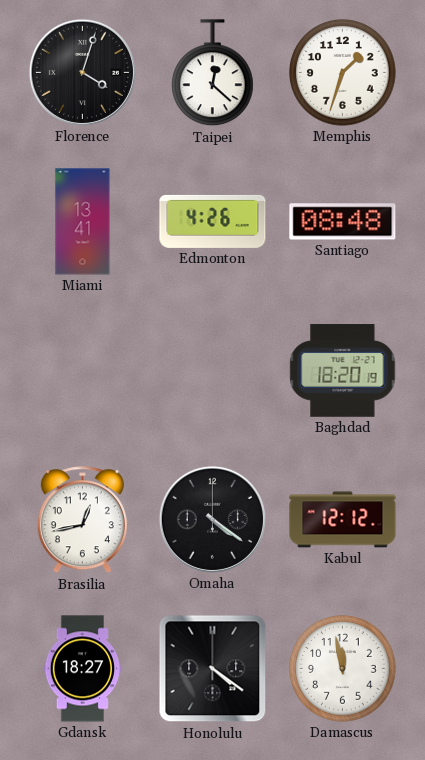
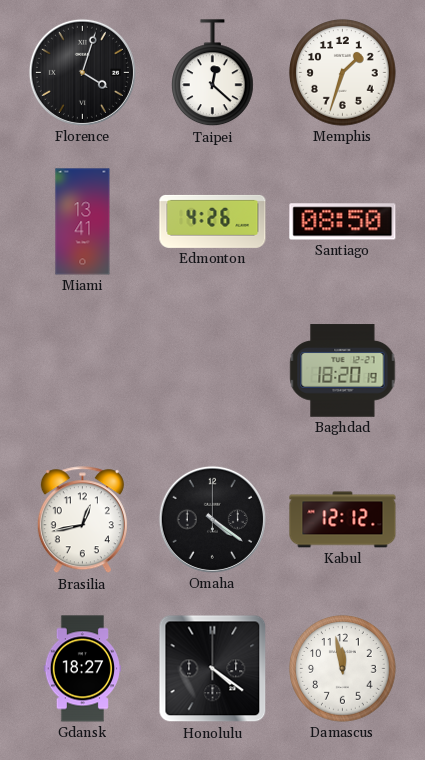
Santiago: 08:48 -> 08:50 (343, 222)
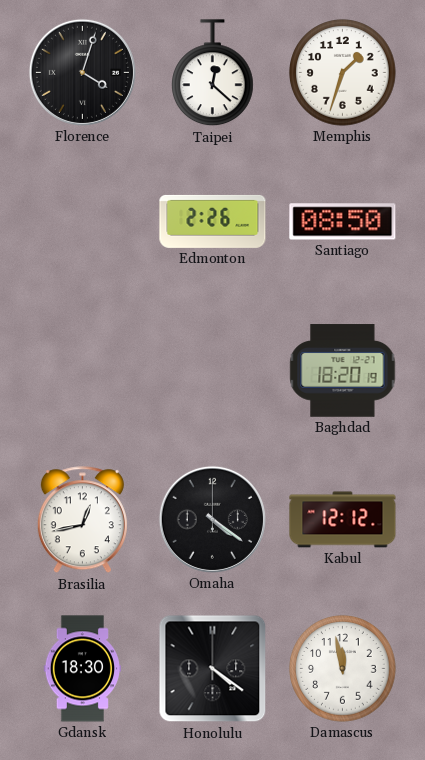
Miami: 13:41 -> none (83, 222)
Edmonton: 4:26 -> 2:26 (213, 221)
Gdansk: 18:27 -> 18:30 (82, 669)
